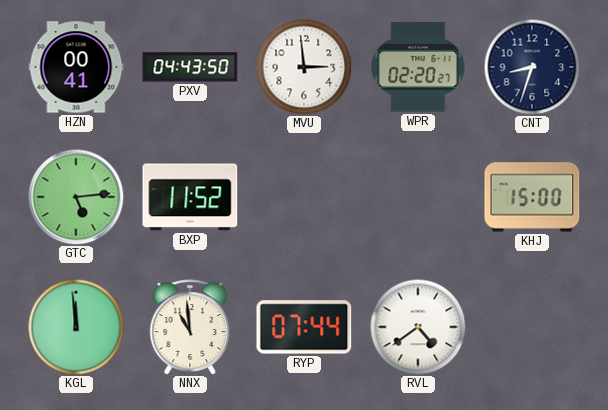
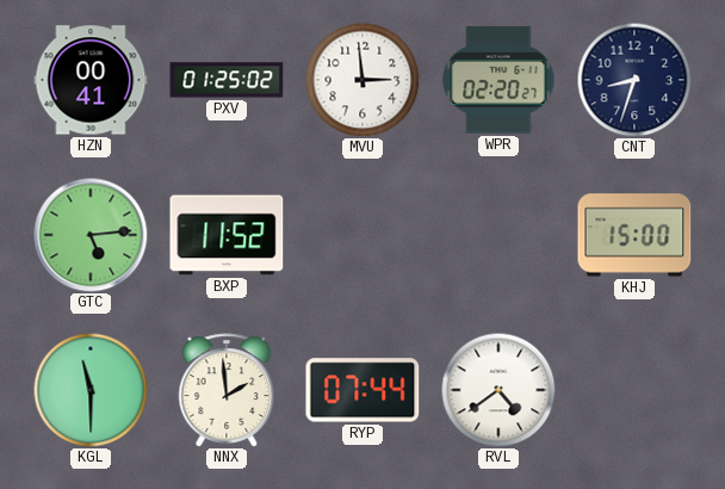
PXV: 04:43 -> 01:25 (227, 80)
KGL: 11:59 -> 11:30 (91, 390)
NNX: 10:59 -> 1:59 (227, 390)
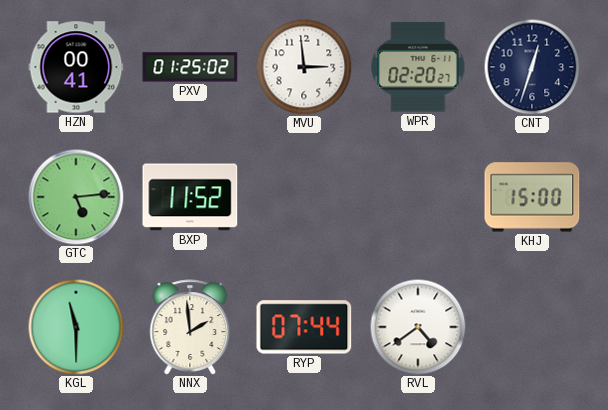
CNT: 8:33 -> 12:33 (532, 67)
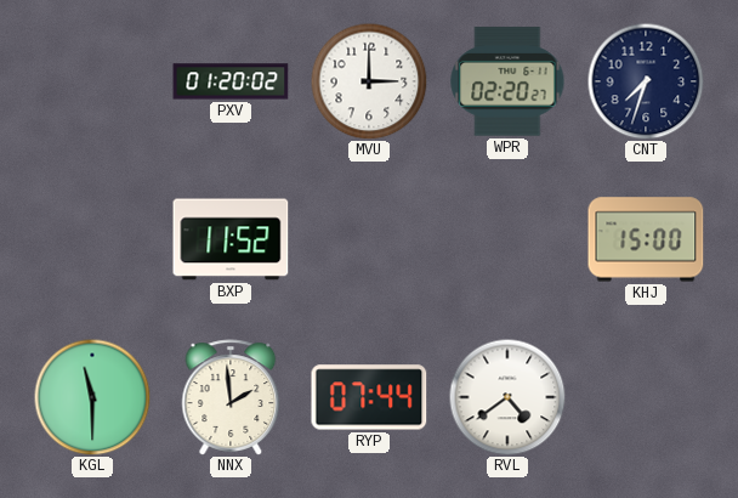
HZN: 00:41 -> none (76, 67)
PXV: 01:25 -> 01:20 (231, 81)
MVU: 2:59 -> 3:00 (369, 81)
CNT: 12:33 -> 7:33 (646, 81)
GTC: 5:14 -> none (76, 197)
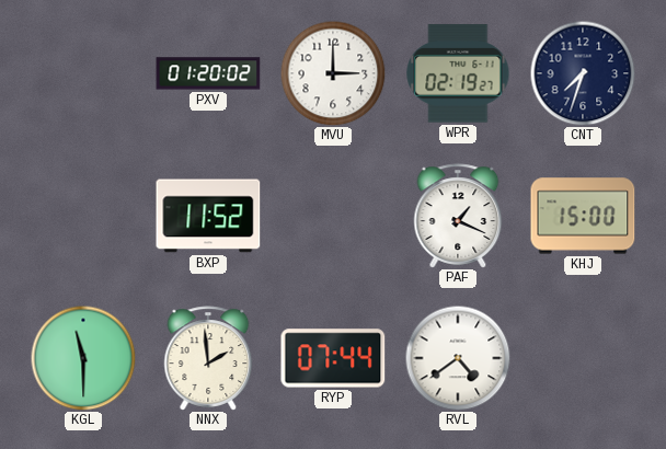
WPR: 02:20 -> 02:19 (458, 73)
PAF: none -> 1:19 (458, 216)
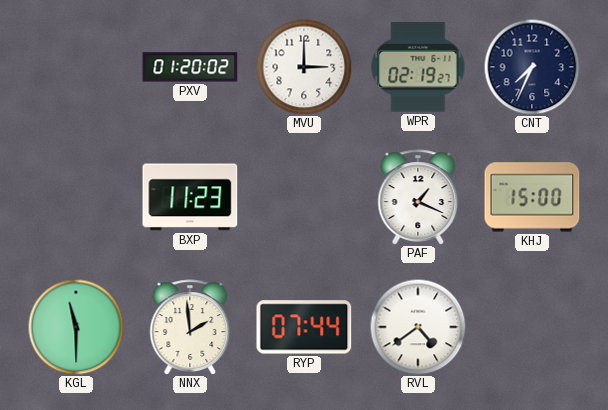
CNT: 7:33 -> 7:34 (532, 67)
BXP: 11:52 -> 11:23 (190, 197)
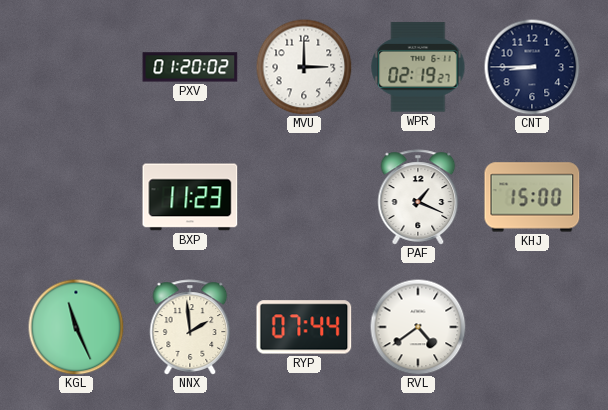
CNT: 7:34 -> 8:45 (532, 67)
KGL: 11:30 -> 11:26 (76, 327)
